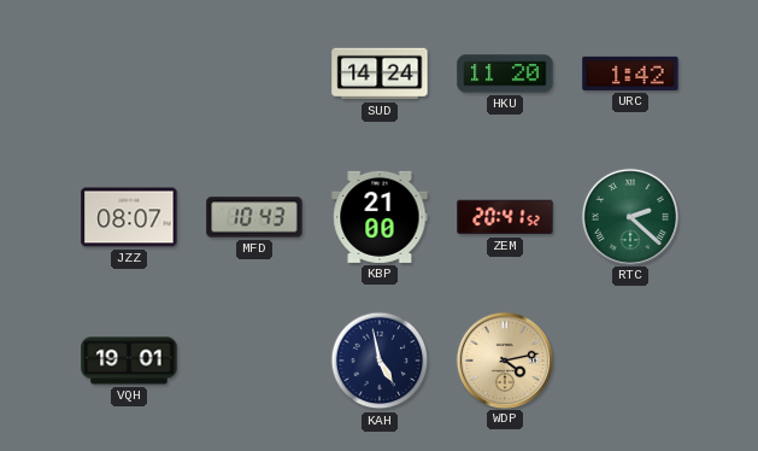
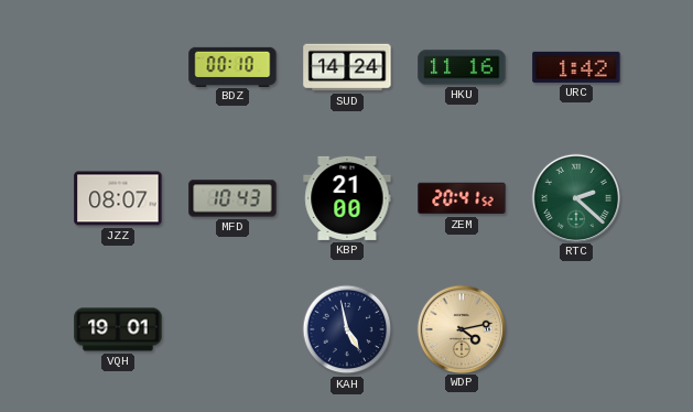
BDZ: none -> 00:10 (232, 66)
HKU: 11:20 -> 11:16 (462, 67)
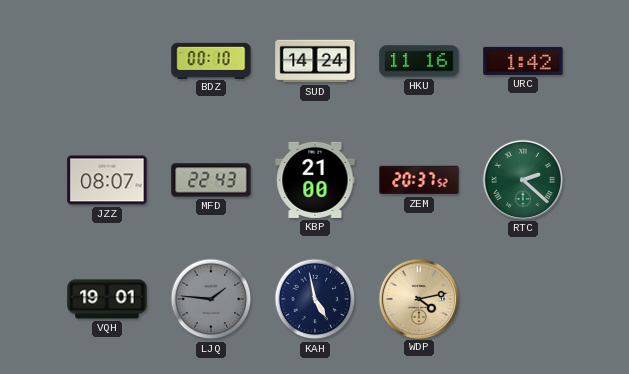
MFD: 10:43 -> 22:43 (211, 180)
ZEM: 20:41 -> 20:37 (419, 180)
LJQ: none -> 1:46 (211, 299)
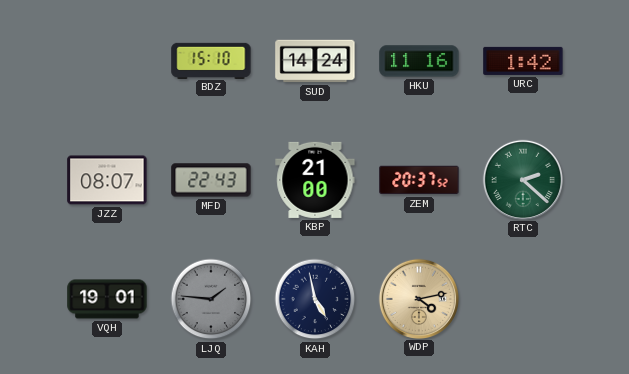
BDZ: 00:10 -> 15:10 (211, 60)
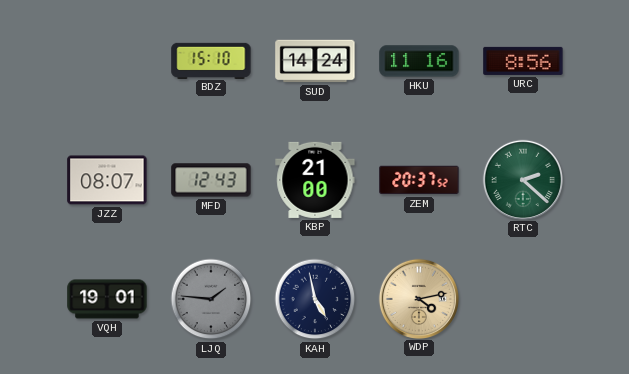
URC: 1:42 -> 8:56 (523, 61)
MFD: 22:43 -> 12:43 (211, 180)
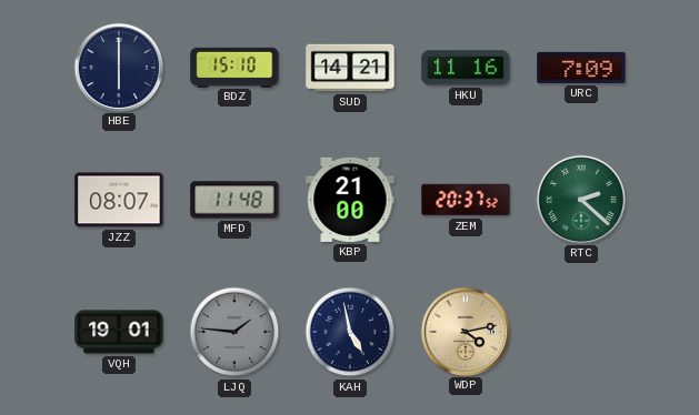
HBE: none -> 6:00 (118, 67)
SUD: 14:24 -> 14:21 (350, 68)
URC: 8:56 -> 7:09 (581, 68)
MFD: 12:43 -> 11:48 (234, 200)
